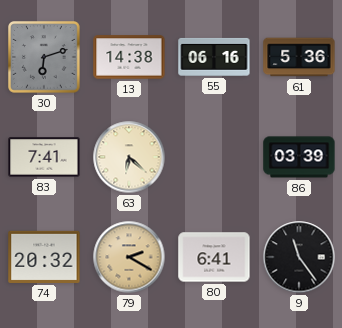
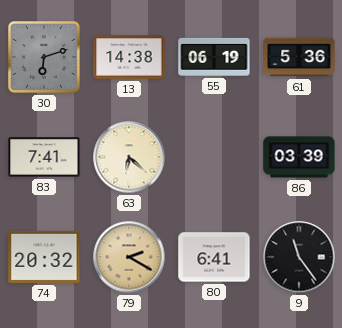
55: 06:16 -> 06:19 (214, 57)
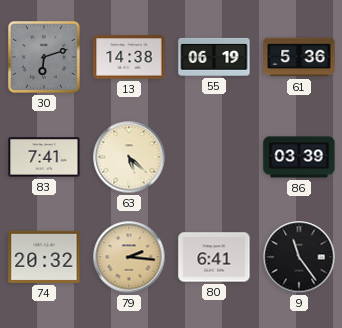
63: 6:22 -> 5:22 (129, 157)
79: 2:20 -> 2:16 (129, 257)
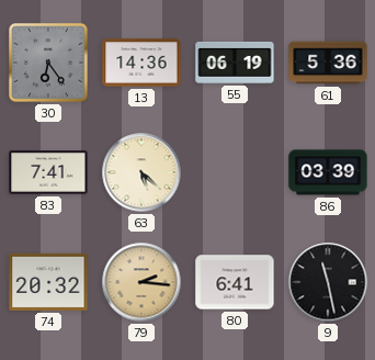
30: 6:12 -> 6:24 (49, 64)
13: 14:38 -> 14:36 (141, 63)
9: 11:24 -> 11:28 (328, 282)
